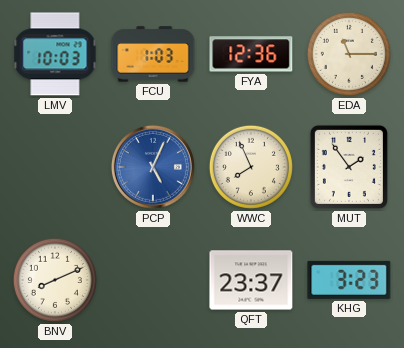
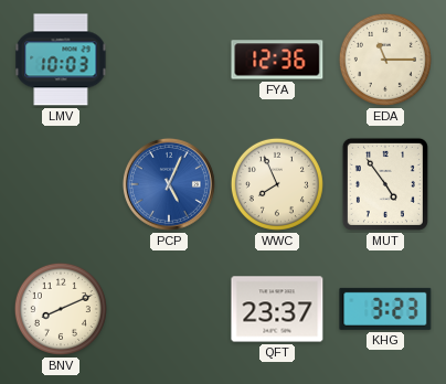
FCU: 1:03 -> none (153, 54)
MUT: 1:54 -> 4:54 (385, 184)
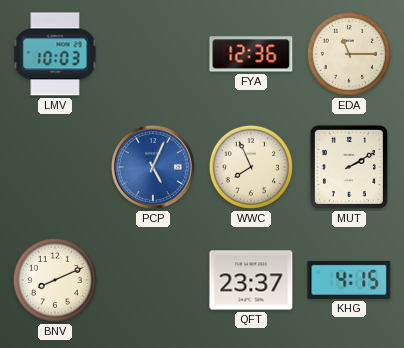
MUT: 4:54 -> 2:10 (349, 167)
KHG: 3:23 -> 4:15 (349, 280)
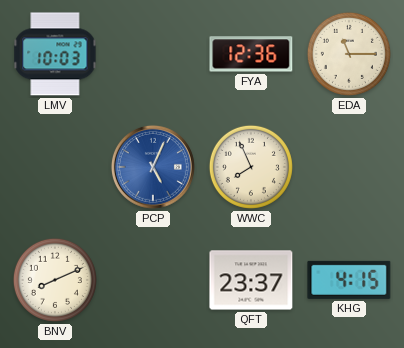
MUT: 2:10 -> none (349, 167)
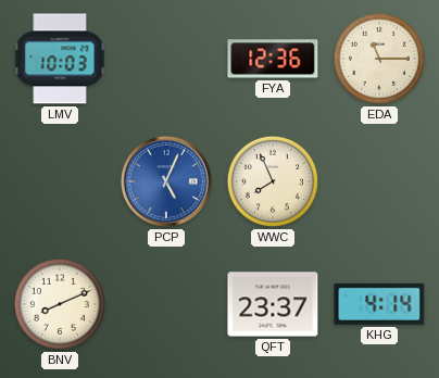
KHG: 4:15 -> 4:14 (379, 304)
